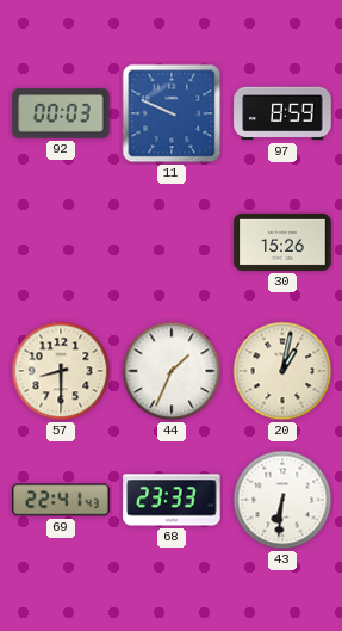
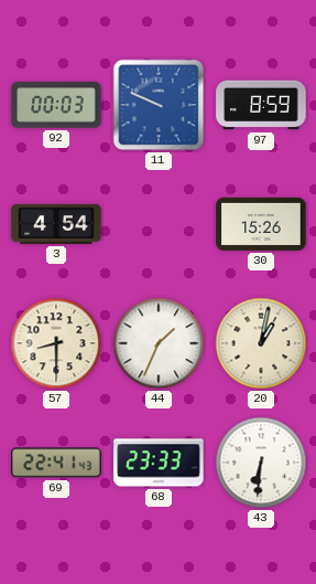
3: none -> 4:54 (56, 224)
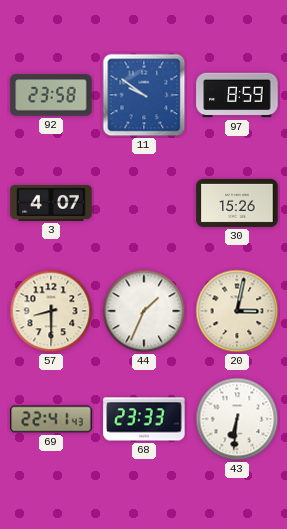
92: 00:03 -> 23:58 (51, 95)
11: 9:49 -> 9:51 (144, 95)
3: 4:54 -> 4:07 (51, 203)
20: 1:02 -> 3:02 (237, 311)
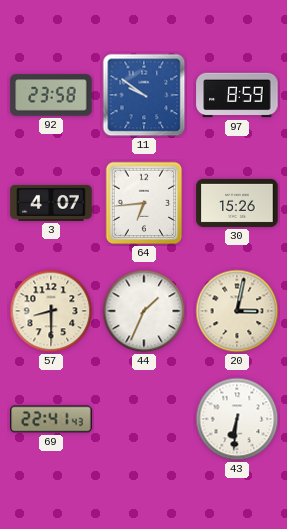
64: none -> 6:44 (144, 203)
68: 23:33 -> none (144, 419)
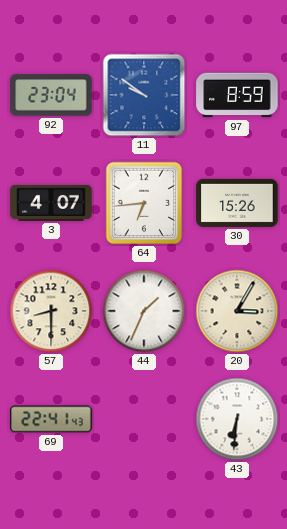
92: 23:58 -> 23:04 (51, 95)
20: 3:02 -> 3:05 (237, 311)
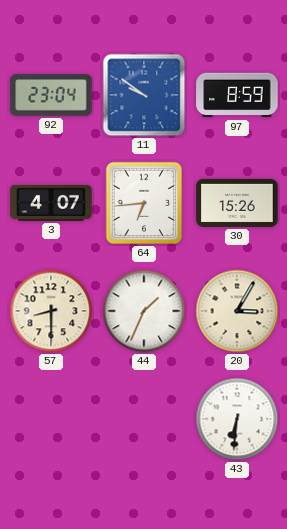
69: 22:41 -> none (51, 419)
